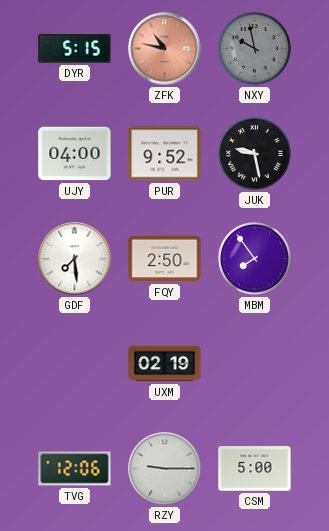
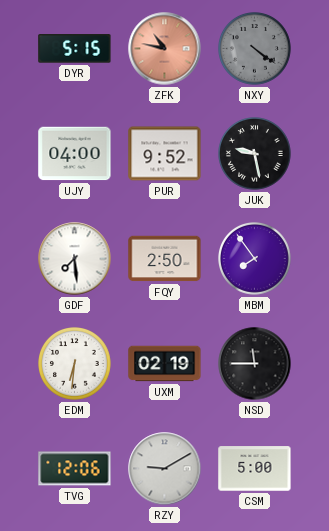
NXY: 9:58 -> 4:21 (255, 49)
EDM: none -> 6:31 (75, 364)
NSD: none -> 11:45 (255, 364)
RZY: 9:15 -> 9:10 (165, 469)
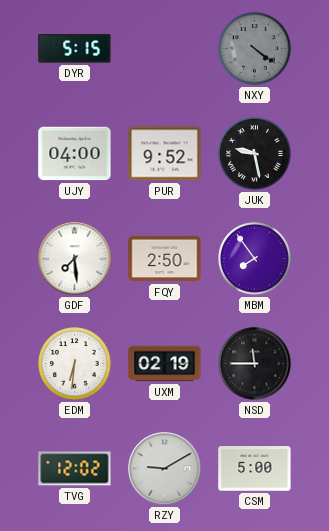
ZFK: 10:47 -> none (165, 49)
TVG: 12:06 -> 12:02 (75, 469)
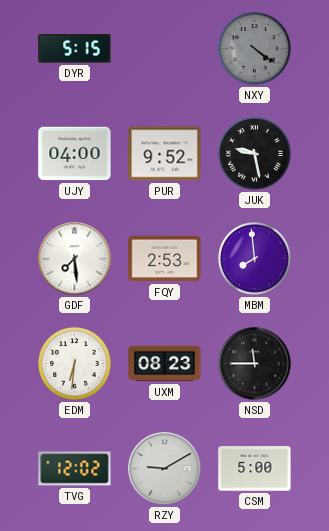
FQY: 2:50 -> 2:53 (165, 259)
MBM: 7:54 -> 7:59 (255, 259)
UXM: 02:19 -> 08:23 (165, 364)
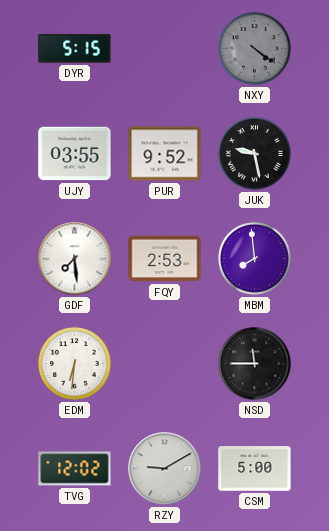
UJY: 04:00 -> 03:55 (75, 154)
UXM: 08:23 -> none (165, 364)
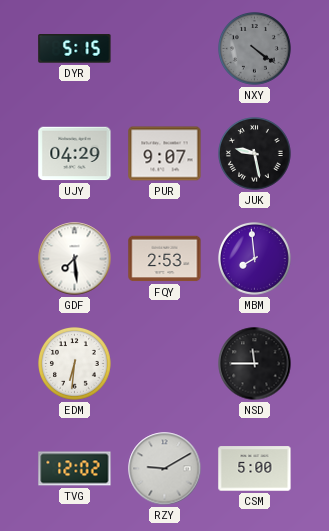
UJY: 03:55 -> 04:29 (75, 154)
PUR: 9:52 -> 9:07 (165, 154)
